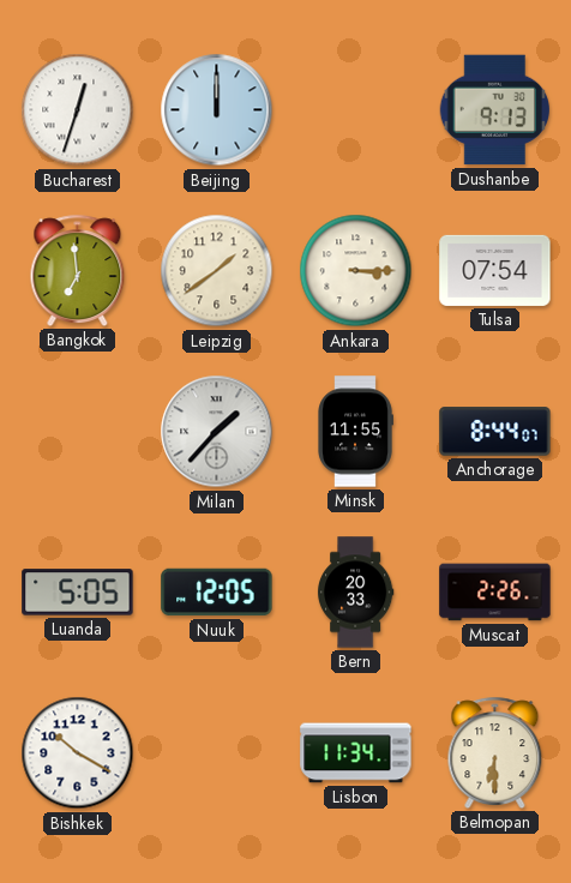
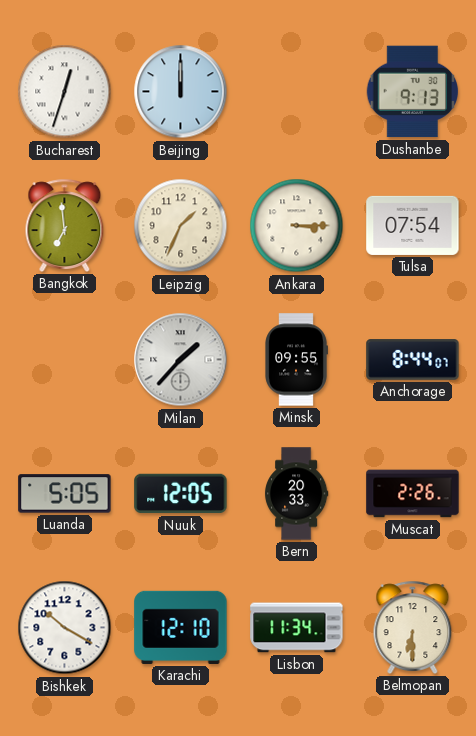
Leipzig: 1:39 -> 1:34 (181, 226)
Minsk: 11:55 -> 09:55 (296, 360)
Karachi: none -> 12:10 (181, 627)
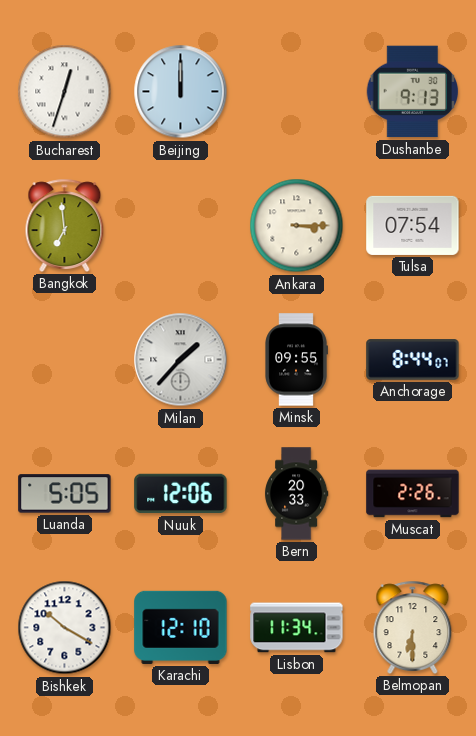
Leipzig: 1:34 -> none (181, 226)
Nuuk: 12:05 -> 12:06 (181, 494)
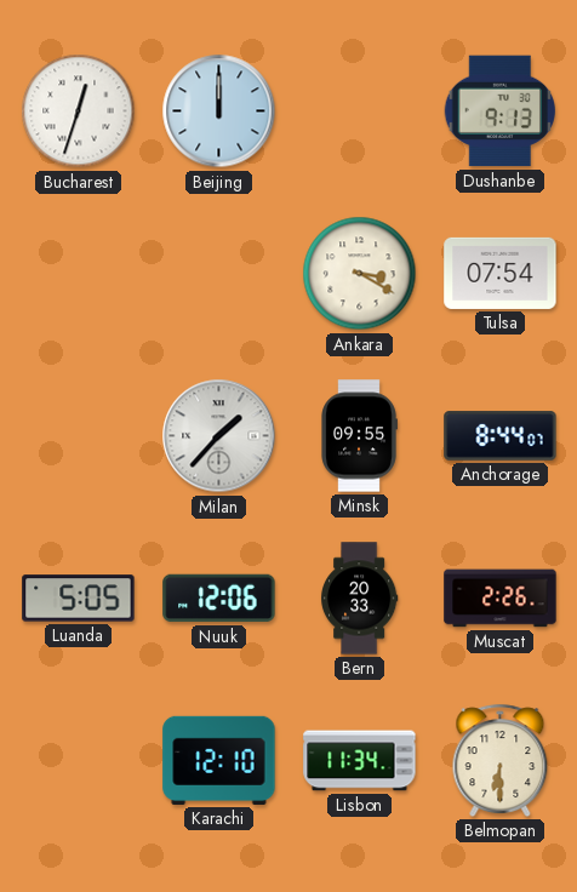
Bangkok: 6:59 -> none (65, 225)
Ankara: 3:15 -> 3:20 (360, 274)
Bishkek: 10:20 -> none (65, 628)
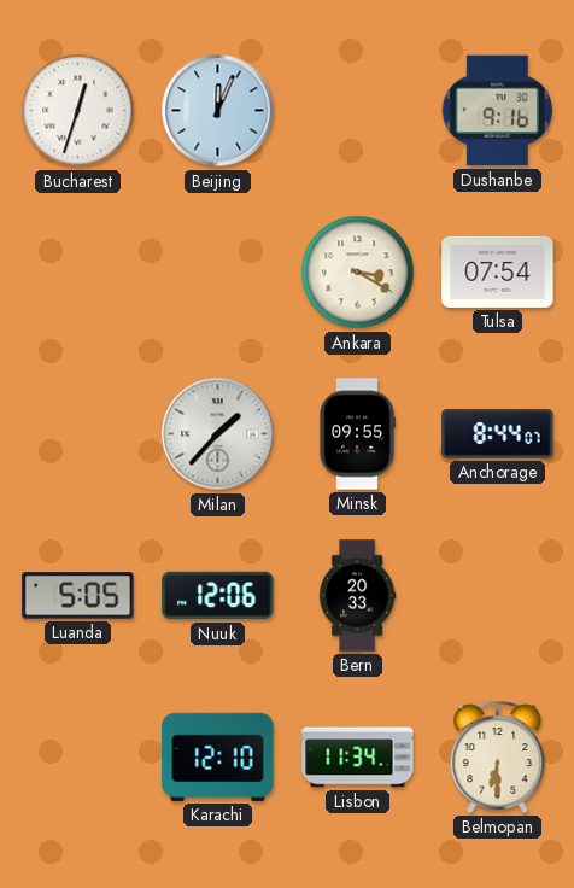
Beijing: 12:00 -> 12:04 (218, 111)
Dushanbe: 9:13 -> 9:16 (497, 111)
Muscat: 2:26 -> none (501, 599)
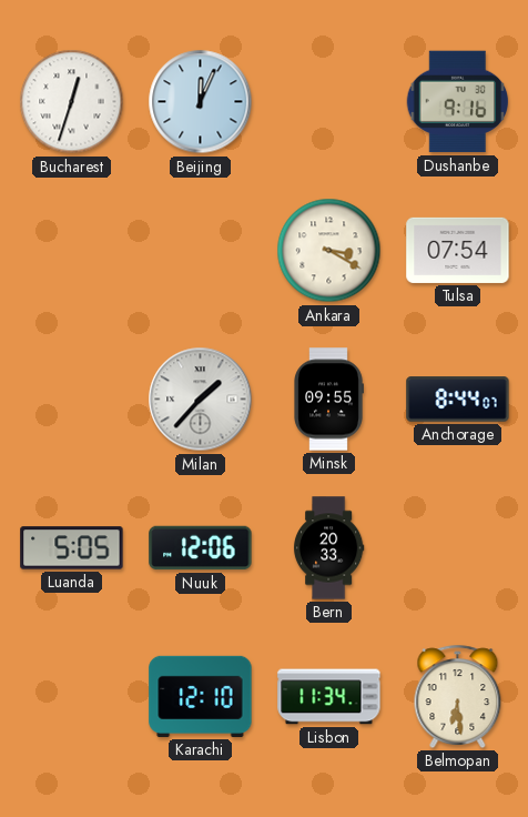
Belmopan: 6:30 -> 6:29 (458, 696)
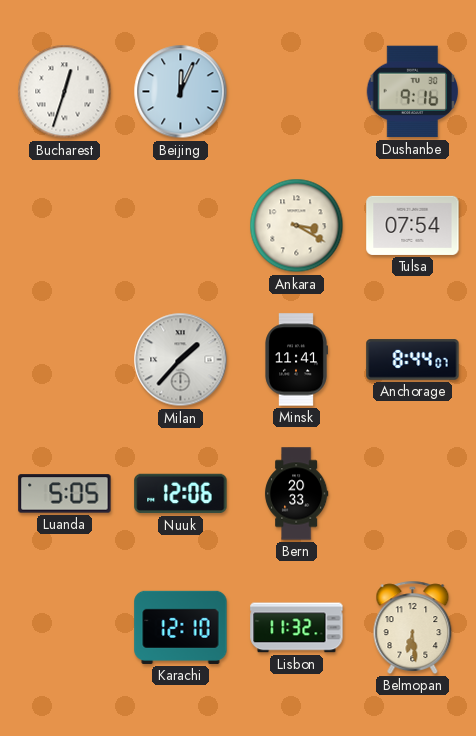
Minsk: 09:55 -> 11:41 (296, 360)
Lisbon: 11:34 -> 11:32 (297, 628)
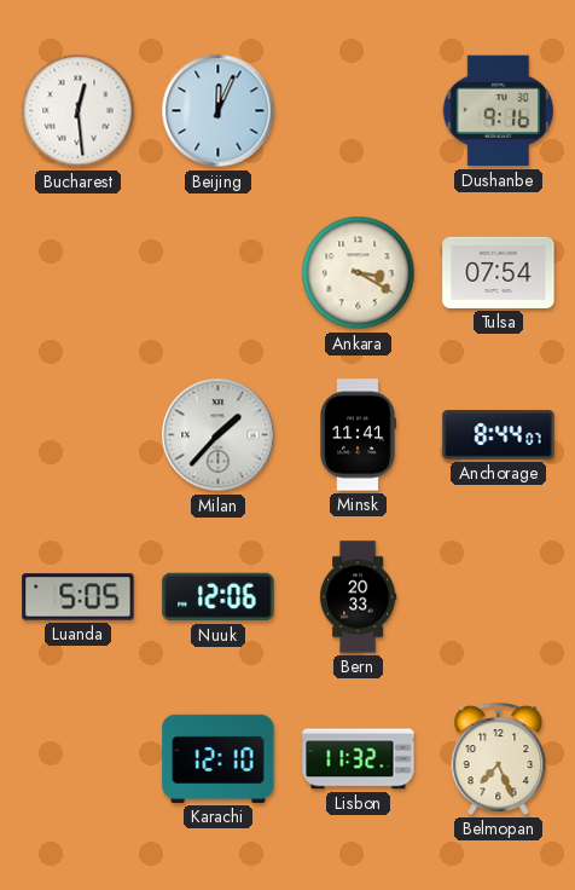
Bucharest: 12:33 -> 12:29 (79, 111)
Belmopan: 6:29 -> 7:26 (499, 758)
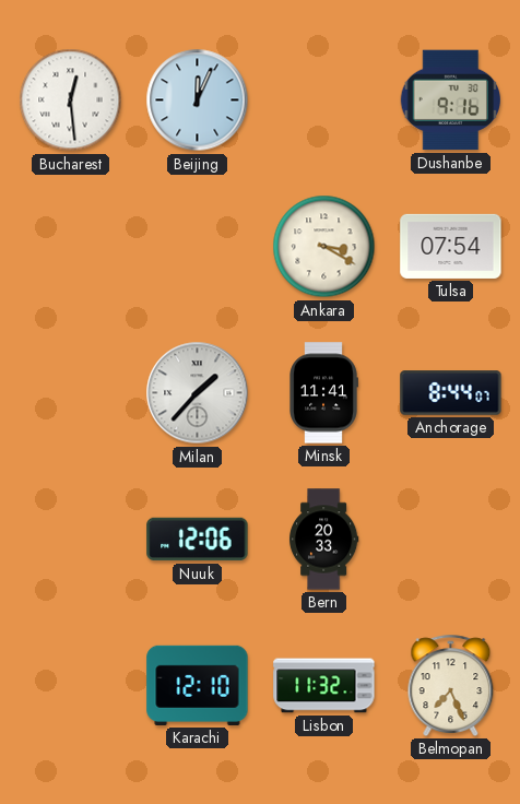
Luanda: 5:05 -> none (79, 597)
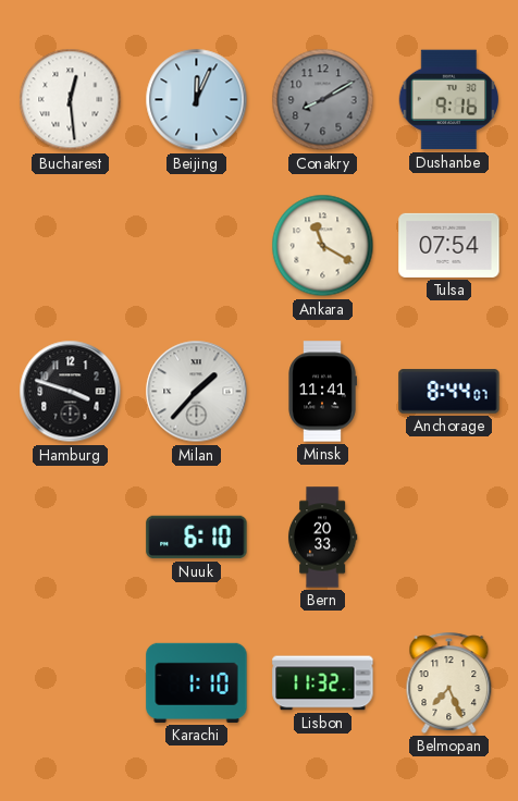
Conakry: none -> 8:10 (323, 100)
Ankara: 3:20 -> 11:20 (323, 246)
Hamburg: none -> 3:48 (71, 392)
Nuuk: 12:06 -> 6:10 (197, 538)
Karachi: 12:10 -> 1:10 (197, 682)
